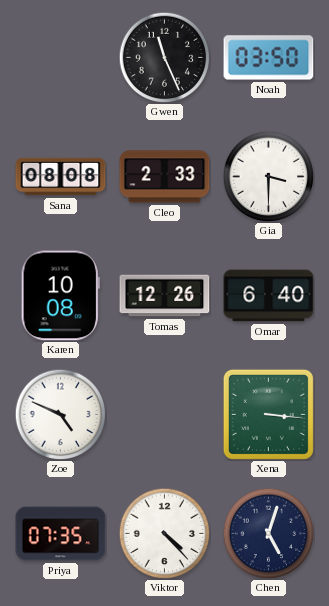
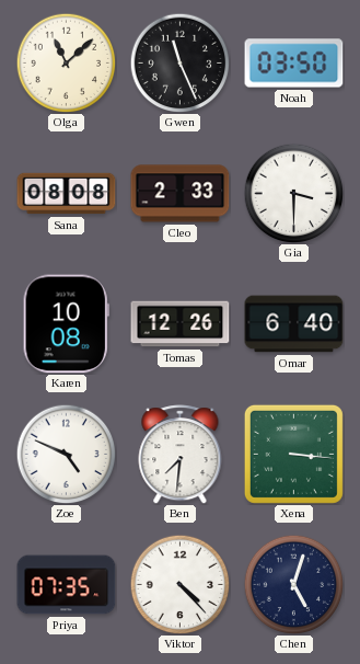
Olga: none -> 11:08 (66, 62)
Ben: none -> 7:31 (181, 455)
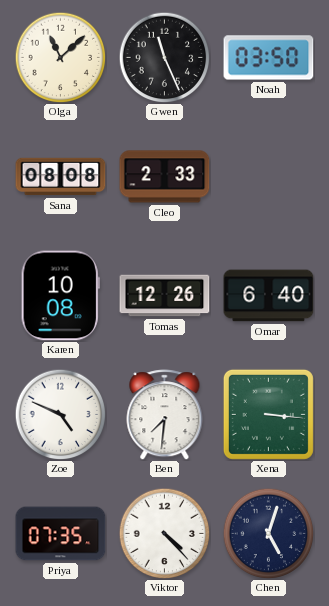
Gia: 3:30 -> none (293, 193)
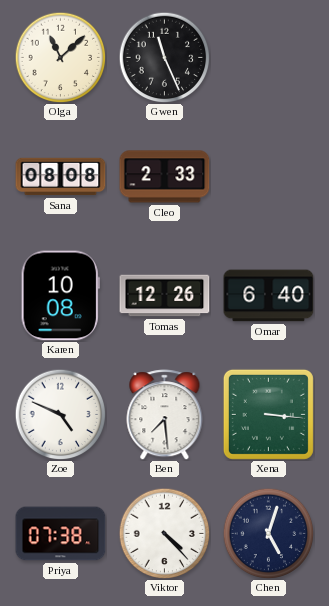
Noah: 03:50 -> none (269, 58)
Ben: 7:31 -> 7:29 (165, 415)
Priya: 07:35 -> 07:38 (61, 534)
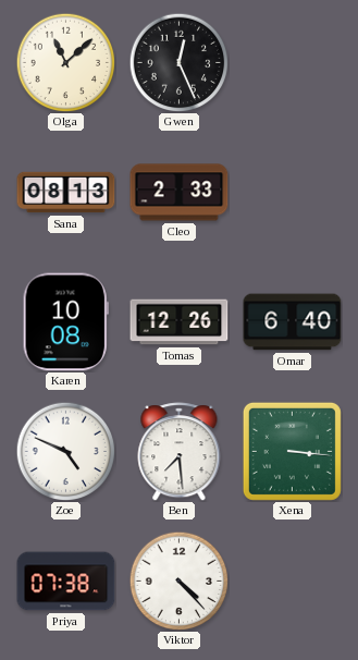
Gwen: 11:26 -> 12:26 (178, 62)
Sana: 08:08 -> 08:13 (66, 193)
Chen: 5:03 -> none (268, 533)
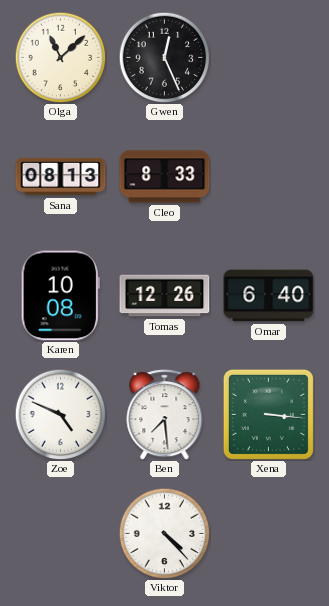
Cleo: 2:33 -> 8:33 (165, 177)
Priya: 07:38 -> none (66, 582)
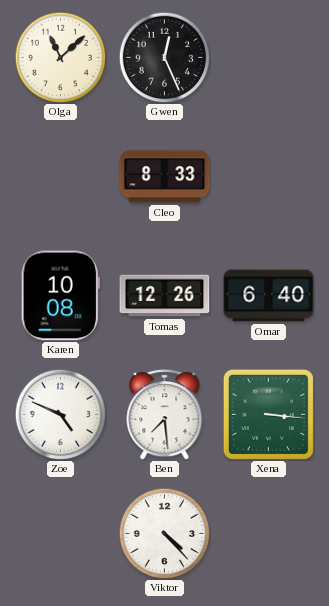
Sana: 08:13 -> none (61, 177)
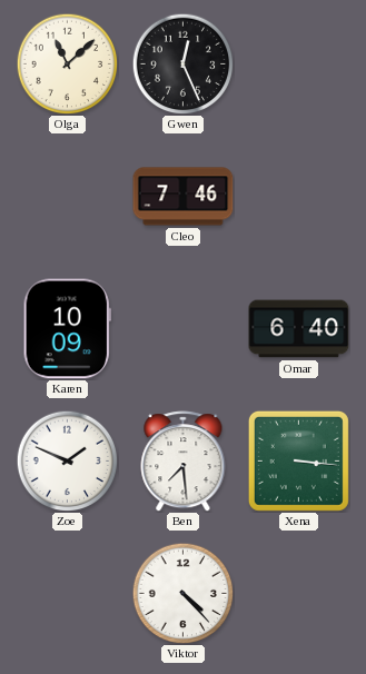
Cleo: 8:33 -> 7:46 (184, 197)
Karen: 10:08 -> 10:09 (67, 329)
Tomas: 12:26 -> none (165, 296)
Zoe: 4:49 -> 1:49 (67, 460)
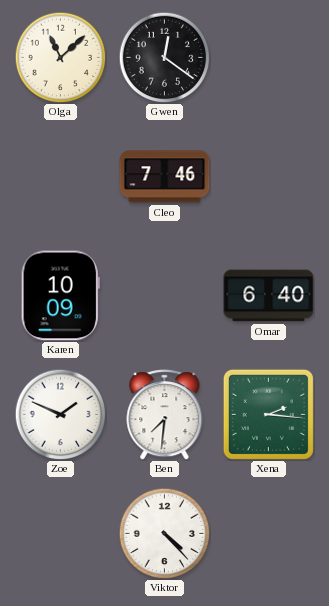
Gwen: 12:26 -> 12:21 (164, 57)
Ben: 7:29 -> 7:31 (165, 415)
Xena: 3:16 -> 2:16 (268, 414)
